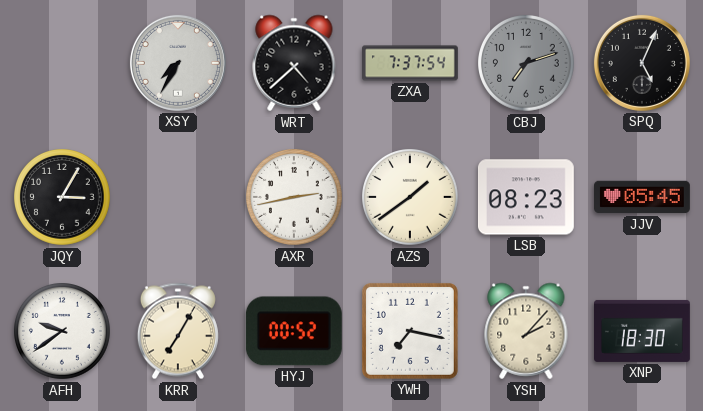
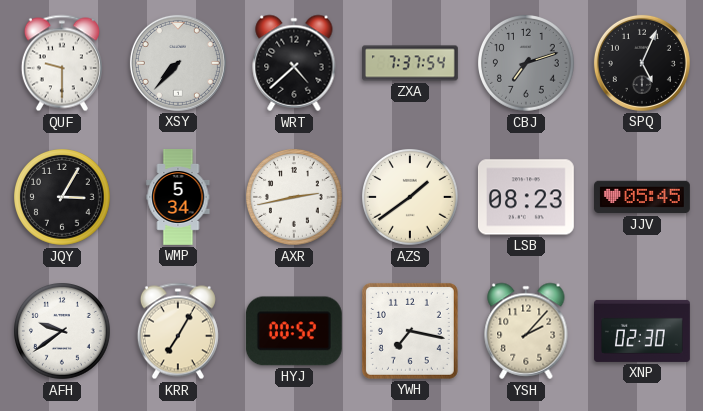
QUF: none -> 9:30 (62, 63)
XSY: 7:35 -> 7:37 (178, 63)
WMP: none -> 5:34 (178, 198)
XNP: 18:30 -> 02:30 (643, 331)
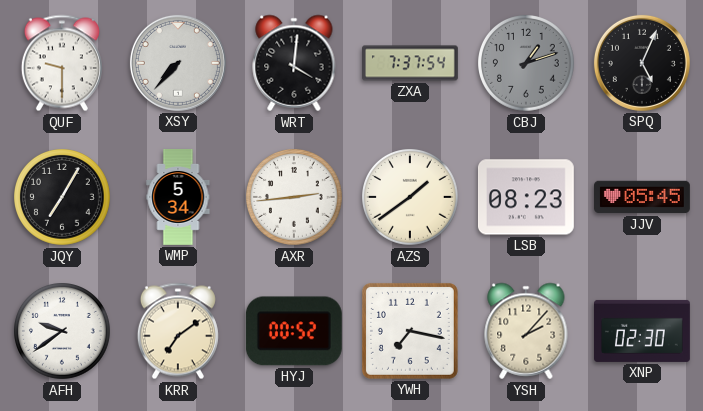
WRT: 4:38 -> 4:01 (294, 63)
CBJ: 7:12 -> 1:12 (527, 64)
JQY: 3:05 -> 7:05 (63, 198)
AXR: 2:43 -> 2:44 (295, 198)
KRR: 7:05 -> 7:09 (178, 331)
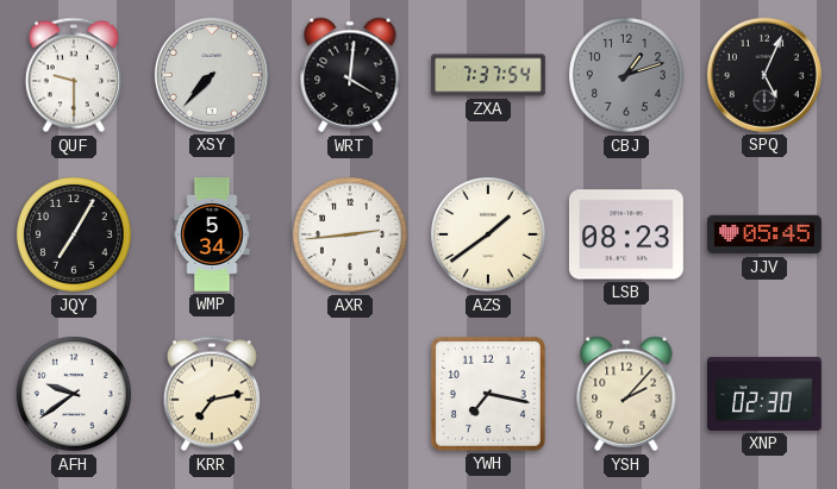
KRR: 7:09 -> 7:13 (212, 394)
HYJ: 00:52 -> none (294, 331)
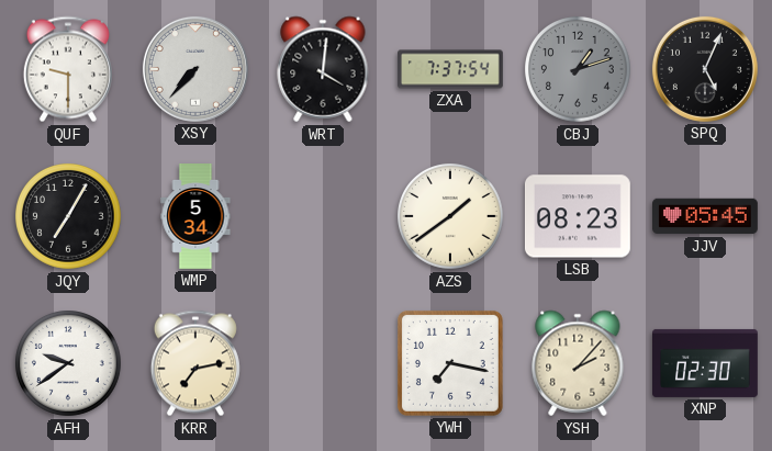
AXR: 2:44 -> none (351, 236)
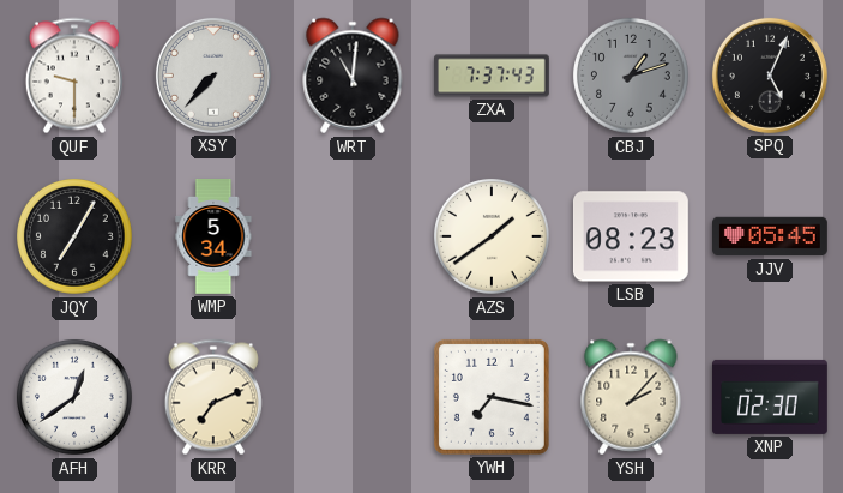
WRT: 4:01 -> 11:01 (353, 76)
ZXA: 7:37:54 -> 7:37:43 (493, 76)
AFH: 9:39 -> 12:39 (76, 398)
KRR: 7:13 -> 7:11 (213, 397)
